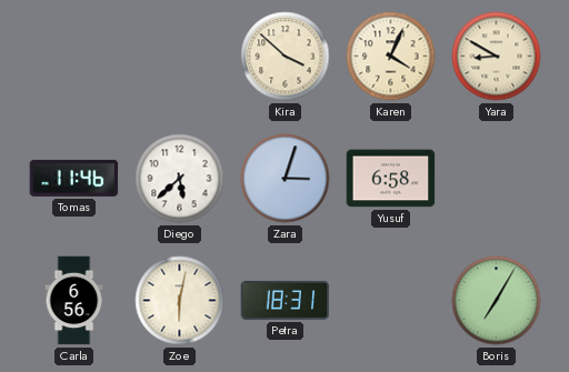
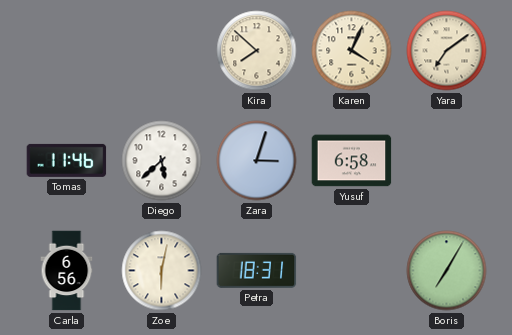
Kira: 3:52 -> 7:52 (257, 51)
Yara: 8:50 -> 7:09 (447, 51)
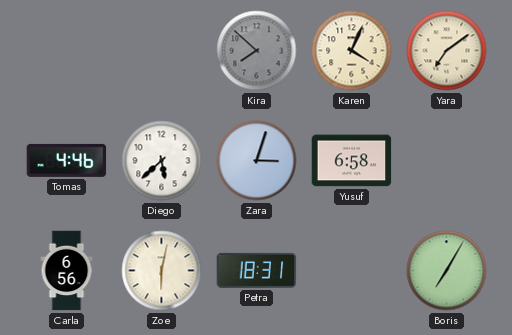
Kira dial: cream -> grey (257, 51)
Tomas: 11:46 -> 4:46 (67, 160)
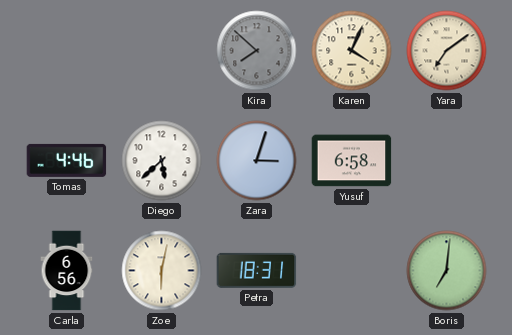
Boris: 7:05 -> 7:01 (447, 271)
